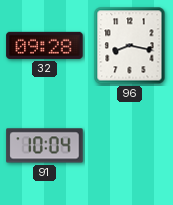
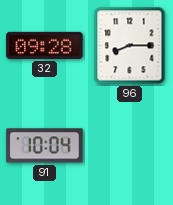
96: 8:17 -> 8:15 (130, 46)
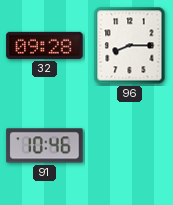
91: 10:04 -> 10:46 (45, 146)
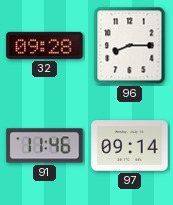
91: 10:46 -> 11:46 (45, 146)
97: none -> 09:14 (130, 146)
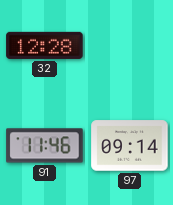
32: 09:28 -> 12:28 (45, 45)
96: 8:15 -> none (130, 46)
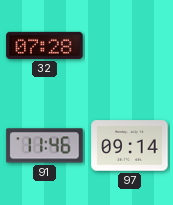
32: 12:28 -> 07:28 (45, 45)
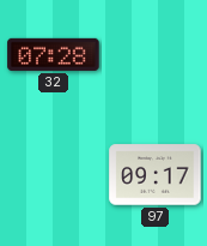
91: 11:46 -> none (45, 146)
97: 09:14 -> 09:17 (156, 175)
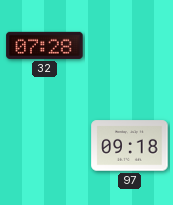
97: 09:17 -> 09:18 (130, 146)
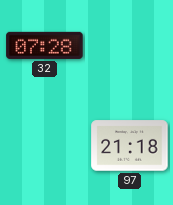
97: 09:18 -> 21:18 (130, 146)
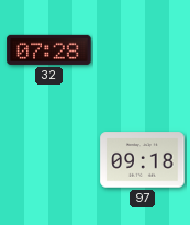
97: 21:18 -> 09:18 (143, 160)
